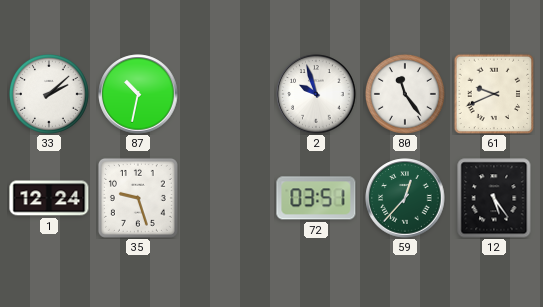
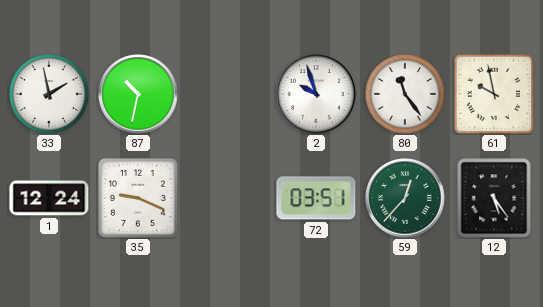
33: 2:08 -> 1:58 (49, 94)
61: 9:41 -> 9:58 (494, 94)
35: 9:27 -> 9:19 (138, 198)
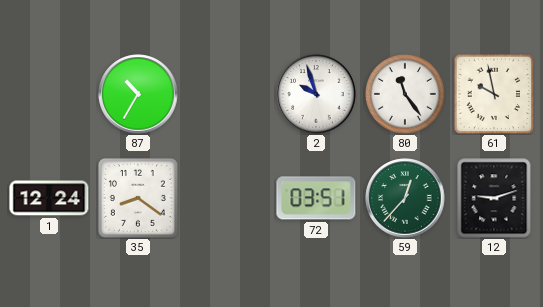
33: 1:58 -> none (49, 94)
87: 10:32 -> 10:35 (138, 94)
35: 9:19 -> 8:21 (138, 198)
12: 5:24 -> 9:12 (494, 198)
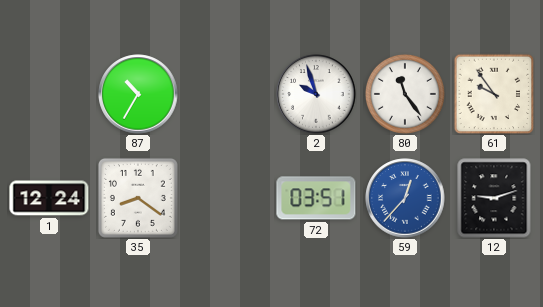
61: 9:58 -> 9:54 (494, 94)
59 dial: green -> blue (405, 198)
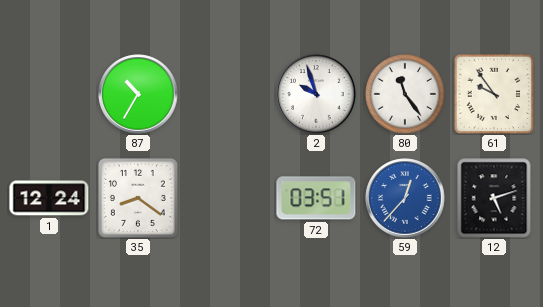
12: 9:12 -> 5:12 (494, 198)
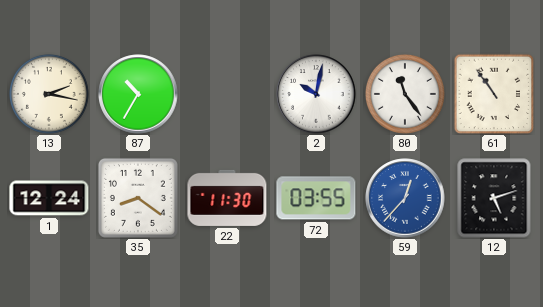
13: none -> 2:17 (49, 94)
2: 9:57 -> 10:02 (316, 94)
61: 9:54 -> 10:54 (494, 94)
22: none -> 11:30 (227, 198)
72: 03:51 -> 03:55 (316, 198)
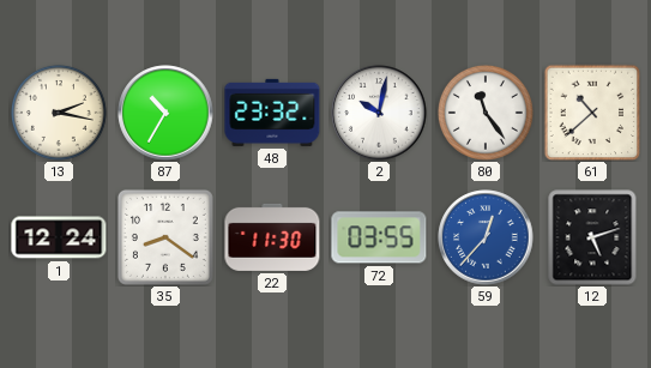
48: none -> 23:32 (272, 113)
61: 10:54 -> 10:38 (592, 113)
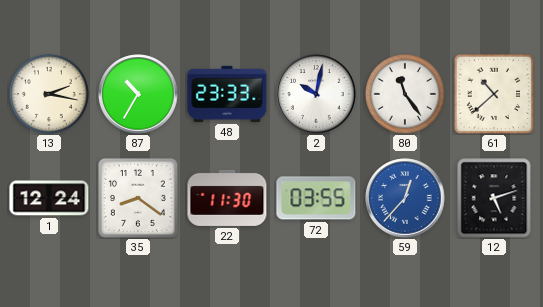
48: 23:32 -> 23:33 (227, 94)
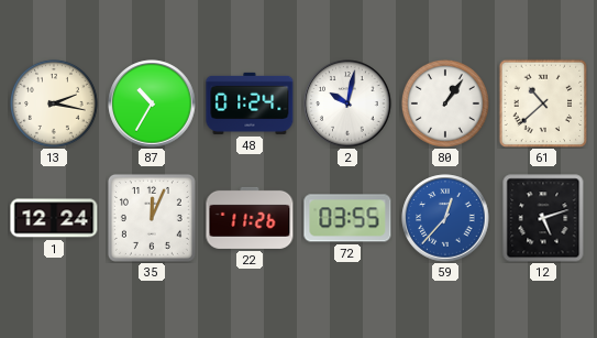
48: 23:33 -> 01:24 (250, 103)
80: 11:24 -> 1:06 (445, 103)
35: 8:21 -> 12:04 (152, 218)
22: 11:30 -> 11:26 (250, 218)
